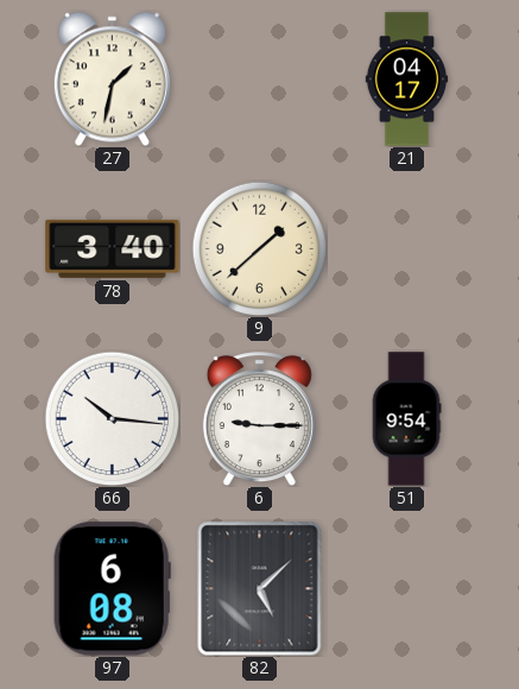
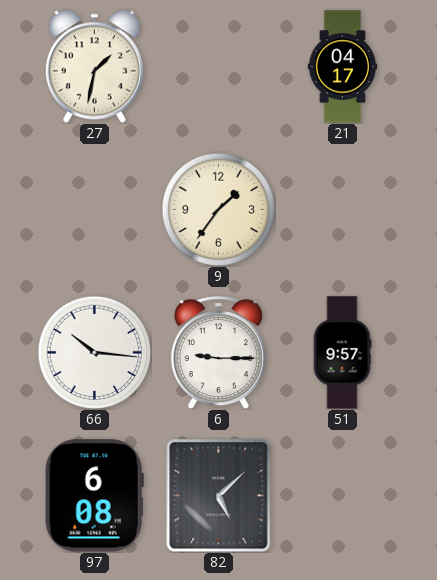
78: 3:40 -> none (113, 248)
9: 1:38 -> 1:36 (218, 209)
51: 9:54 -> 9:57 (342, 353)
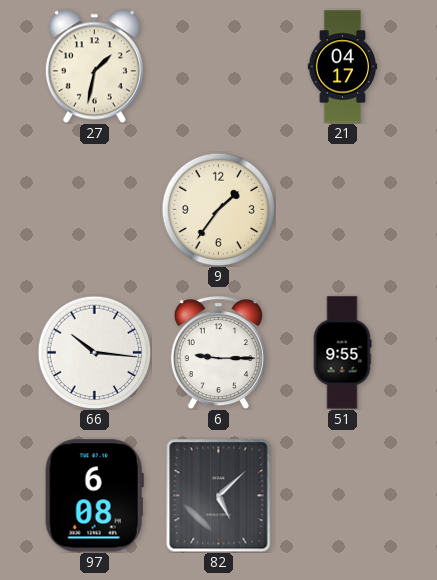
51: 9:57 -> 9:55 (342, 353)
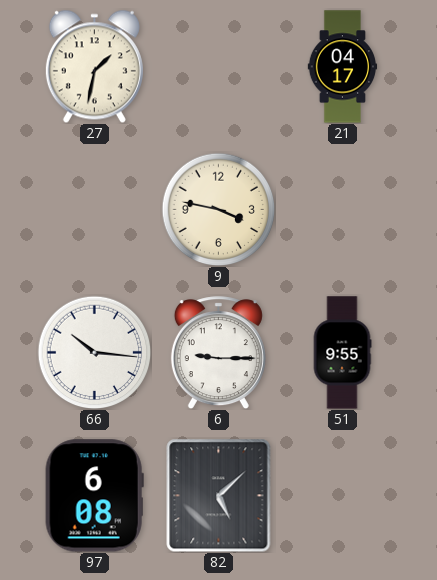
9: 1:36 -> 3:47 (218, 209)
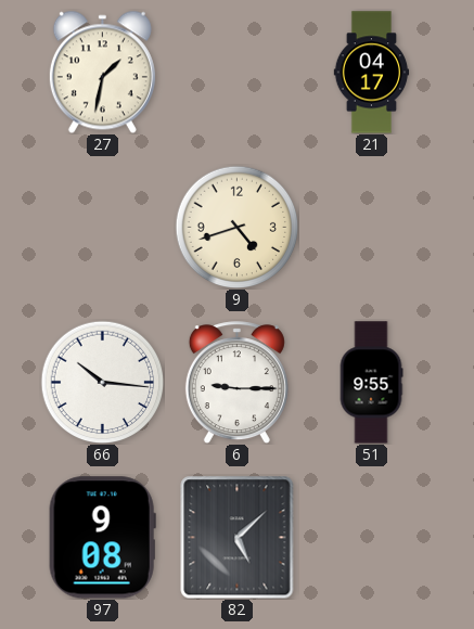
9: 3:47 -> 4:42 (236, 227)
97: 6:08 -> 9:08 (102, 538)
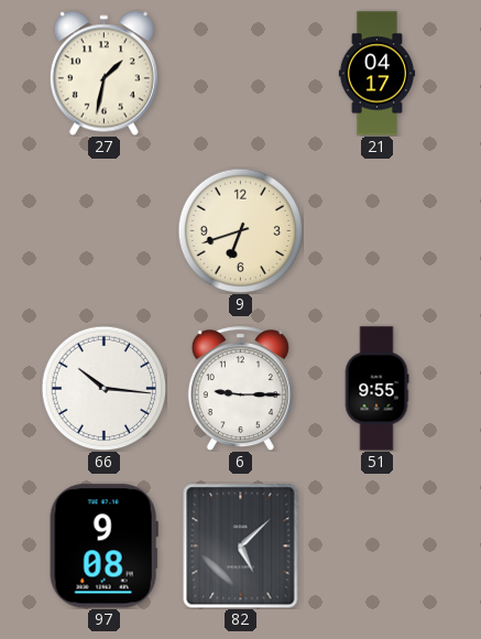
9: 4:42 -> 6:42 (240, 230)
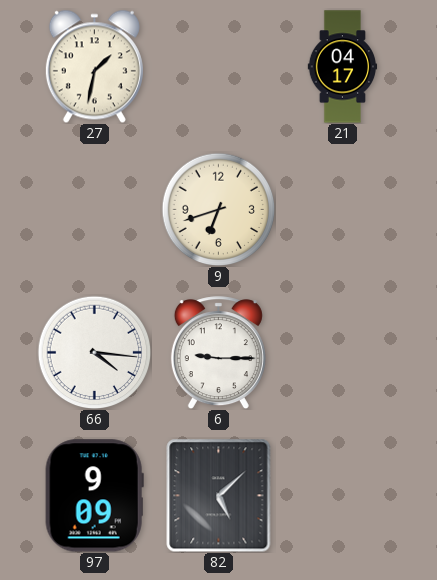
66: 10:16 -> 4:16 (94, 352)
51: 9:55 -> none (376, 389)
97: 9:08 -> 9:09 (94, 496)
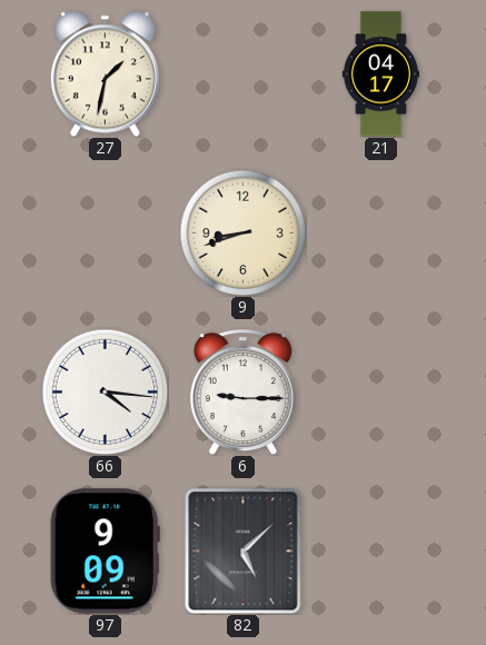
9: 6:42 -> 8:42 (242, 232)
